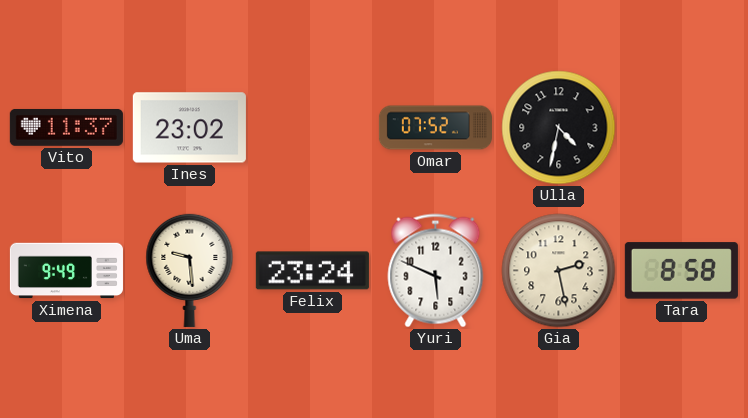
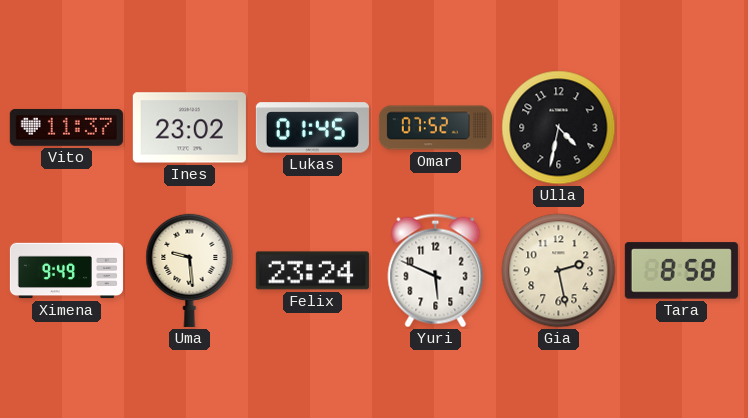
Lukas: none -> 01:45 (312, 128)
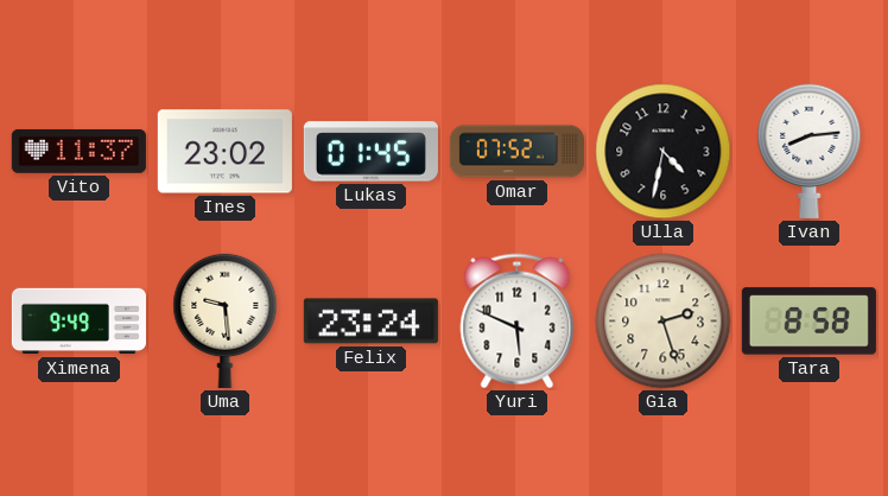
Ivan: none -> 8:14 (810, 151)
Gia: 2:28 -> 2:27 (664, 322)
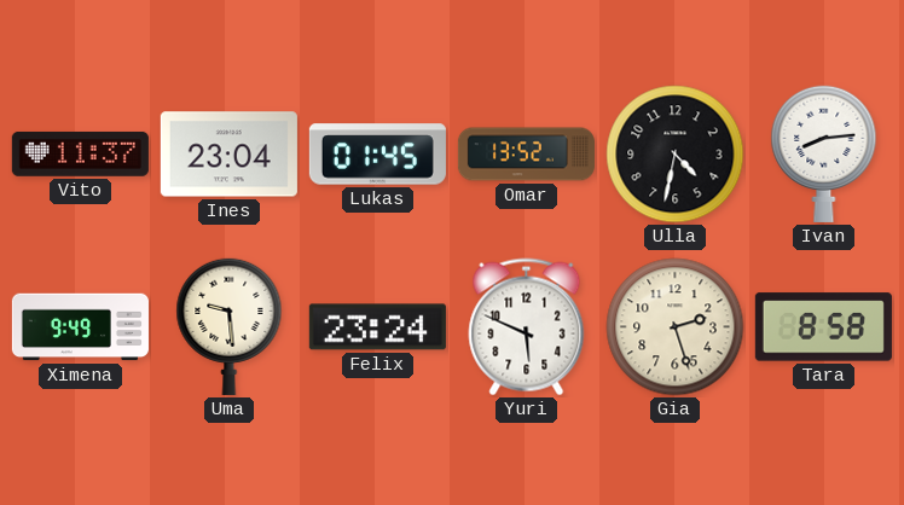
Ines: 23:02 -> 23:04 (228, 155)
Omar: 07:52 -> 13:52 (526, 155)
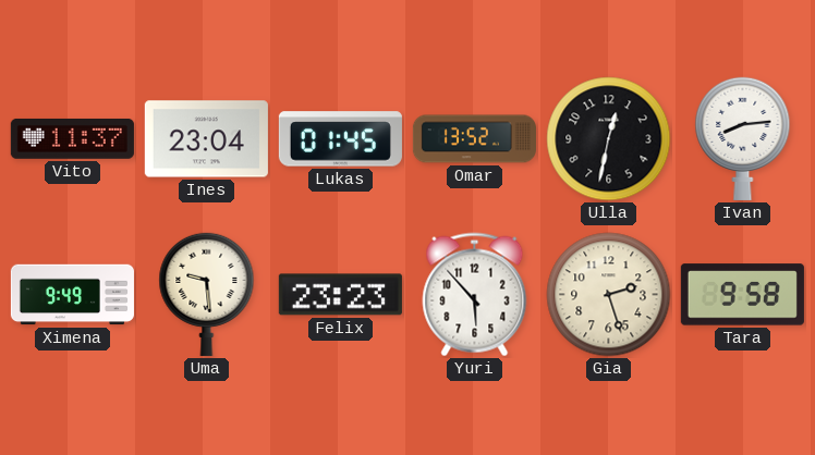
Ulla: 4:32 -> 12:32 (609, 139)
Felix: 23:24 -> 23:23 (340, 295)
Yuri: 5:49 -> 5:53 (475, 295)
Tara: 8:58 -> 9:58 (742, 295)
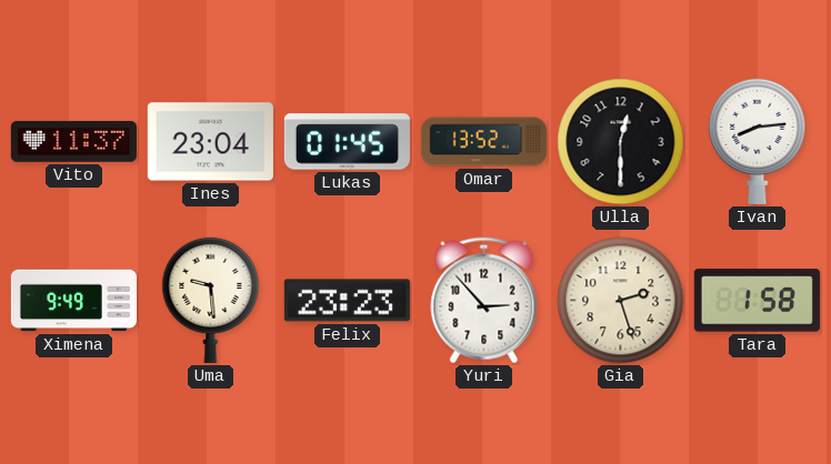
Ulla: 12:32 -> 12:30 (621, 142)
Yuri: 5:53 -> 2:53 (484, 301)
Tara: 9:58 -> 1:58 (757, 301)
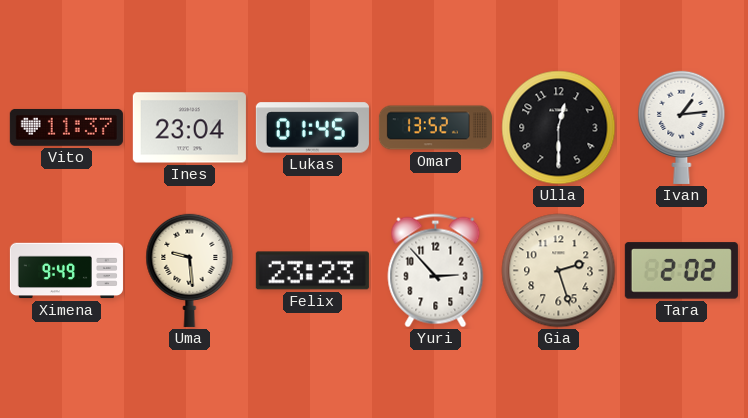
Ivan: 8:14 -> 1:14 (682, 127)
Tara: 1:58 -> 2:02 (681, 271)
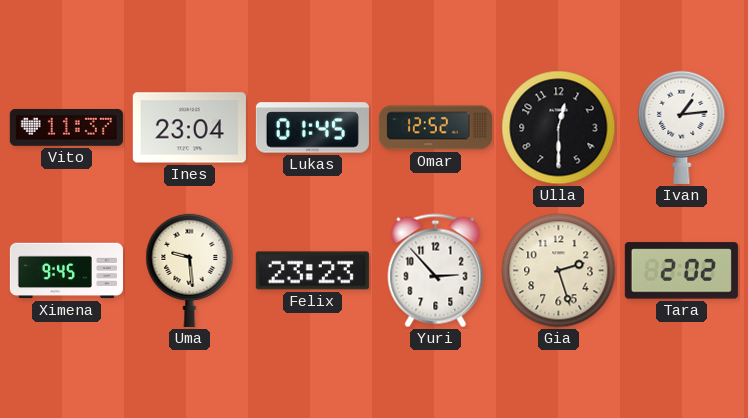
Omar: 13:52 -> 12:52 (435, 128)
Ximena: 9:49 -> 9:45 (66, 271)
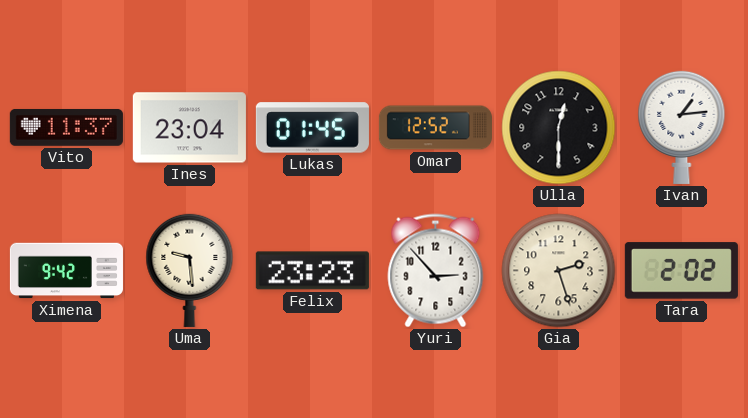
Ximena: 9:45 -> 9:42 (66, 271)
